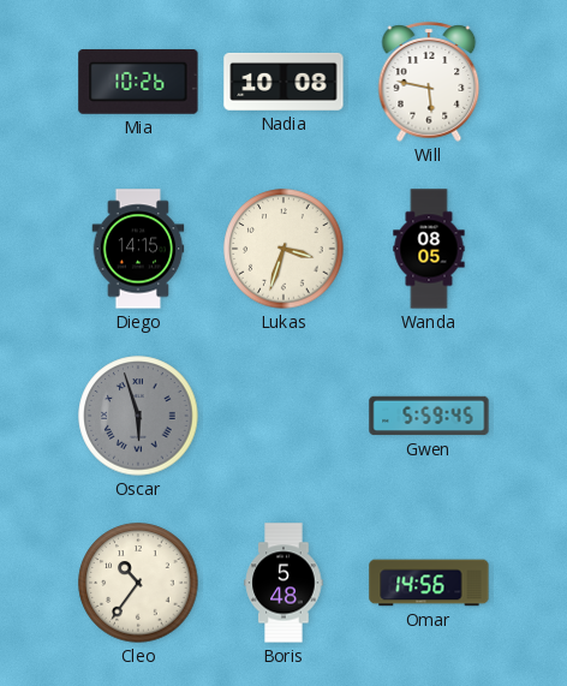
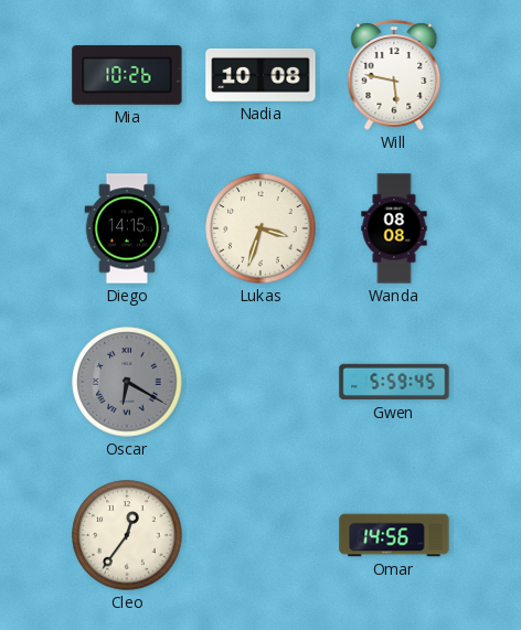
Wanda: 08:05 -> 08:08 (394, 228)
Oscar: 5:57 -> 6:20 (127, 382)
Cleo: 10:36 -> 12:36 (127, 535)
Boris: 5:48 -> none (283, 583)
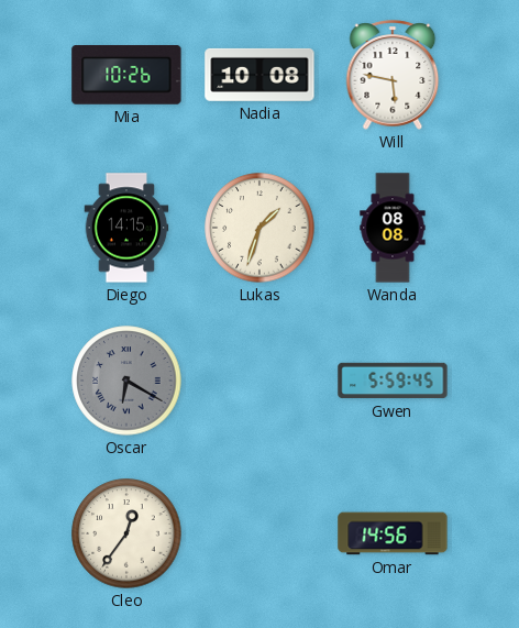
Lukas: 3:33 -> 1:33 (259, 228)
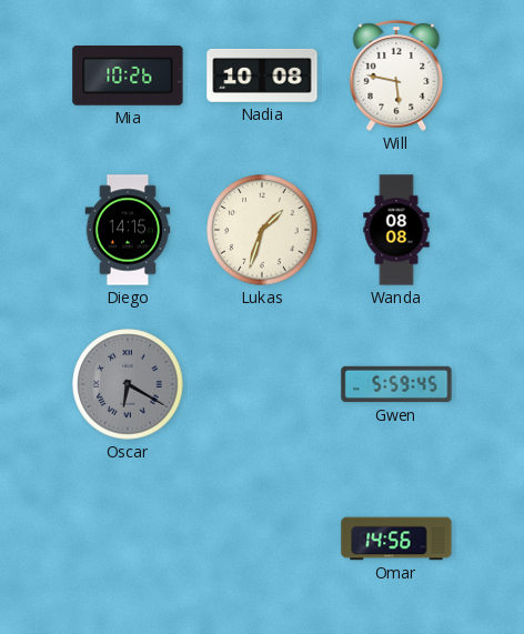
Cleo: 12:36 -> none (126, 533)
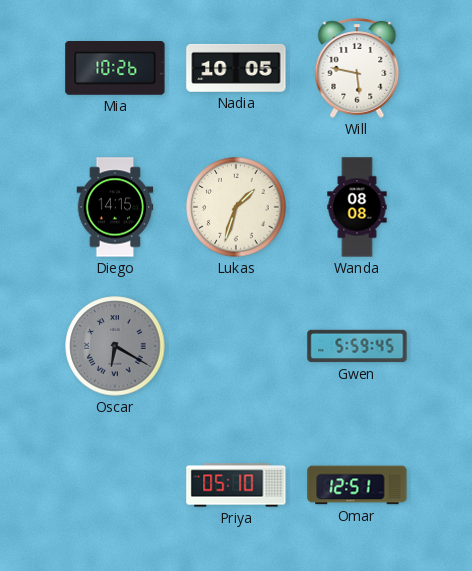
Nadia: 10:08 -> 10:05 (236, 68)
Priya: none -> 05:10 (236, 485)
Omar: 14:56 -> 12:51 (357, 485)
